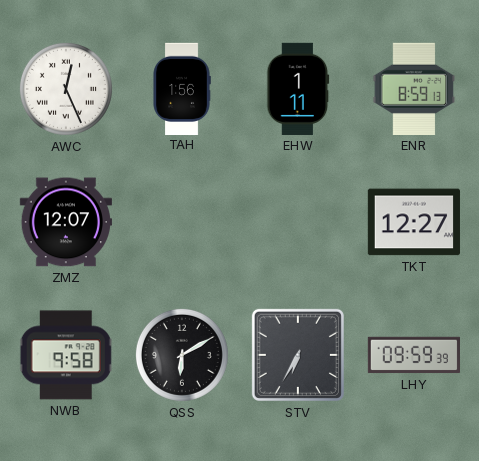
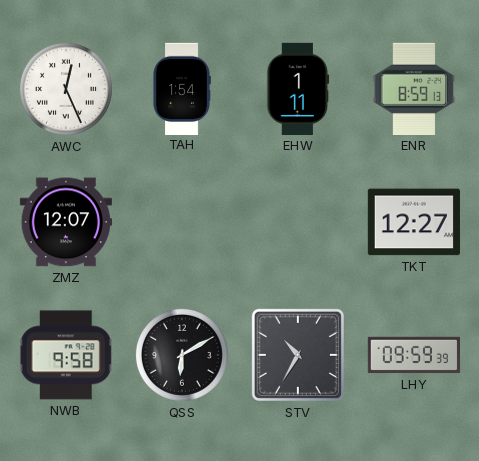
TAH: 1:56 -> 1:54 (182, 88)
STV: 6:35 -> 10:35 (298, 355)
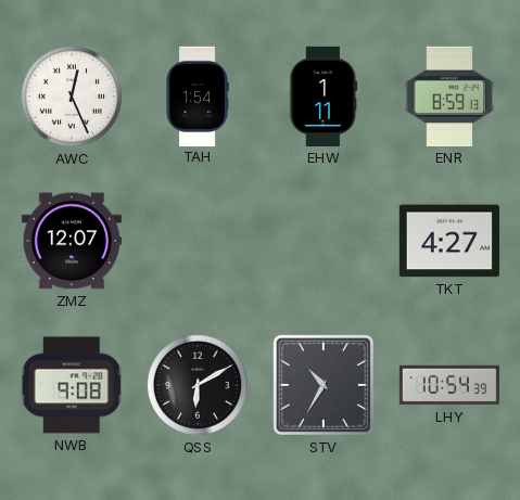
TKT: 12:27 -> 4:27 (449, 241)
NWB: 9:58 -> 9:08 (72, 385)
LHY: 09:59 -> 10:54 (448, 385)
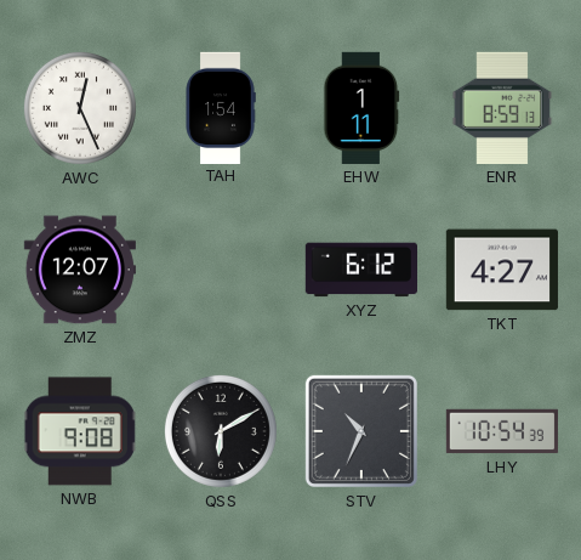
XYZ: none -> 6:12 (360, 270)
STV: 10:35 -> 10:34 (361, 431)
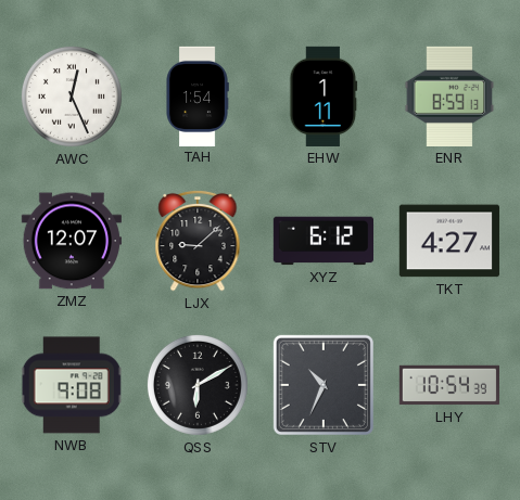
LJX: none -> 9:08 (198, 241)
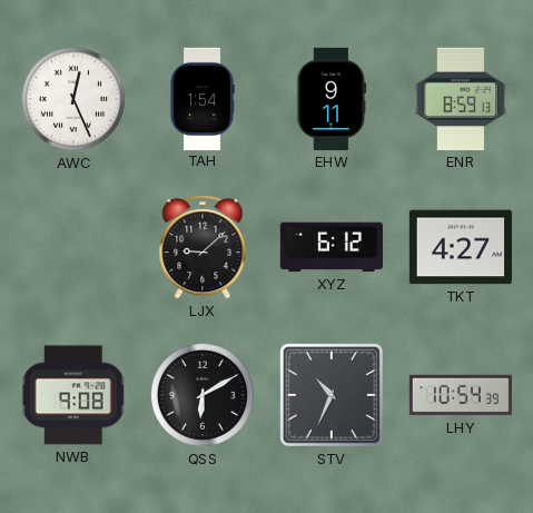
EHW: 1:11 -> 9:11 (332, 99)
ZMZ: 12:07 -> none (72, 241)
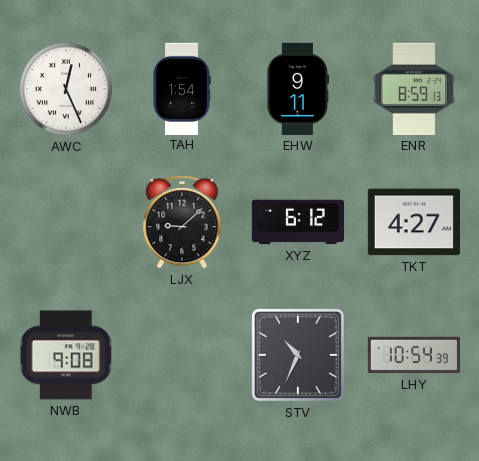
QSS: 6:10 -> none (203, 395)
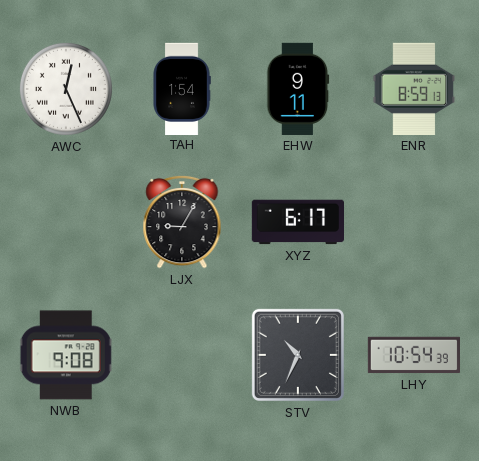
LJX: 9:08 -> 9:05 (182, 222)
XYZ: 6:12 -> 6:17 (297, 222)
TKT: 4:27 -> none (414, 222)
